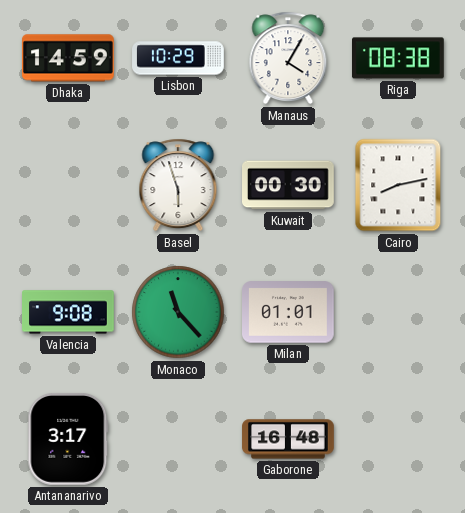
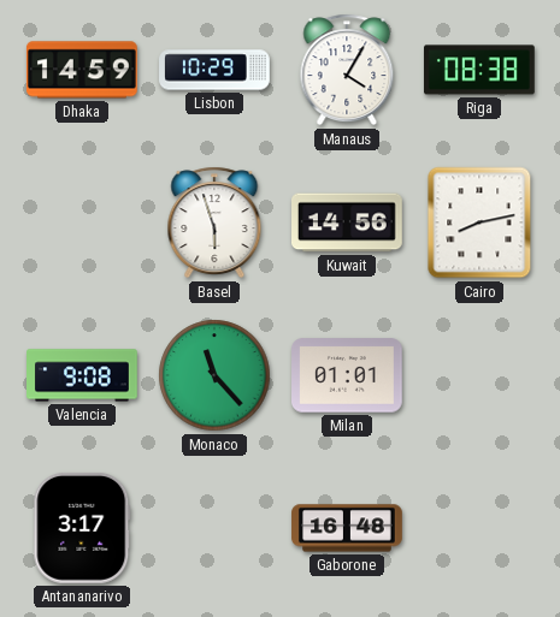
Kuwait: 00:30 -> 14:56 (348, 223)
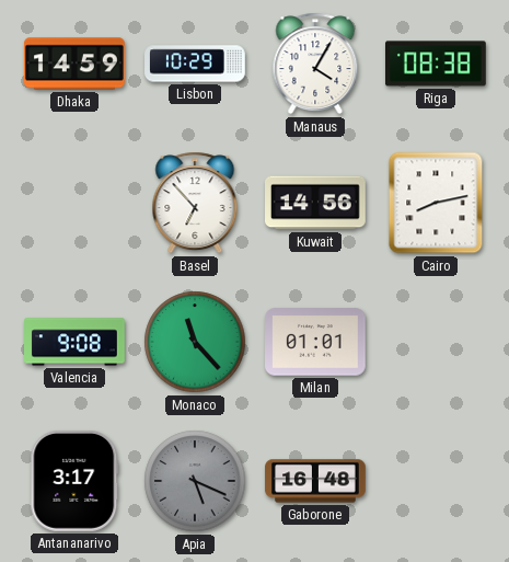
Basel: 5:57 -> 6:53 (195, 203)
Apia: none -> 5:19 (195, 481)
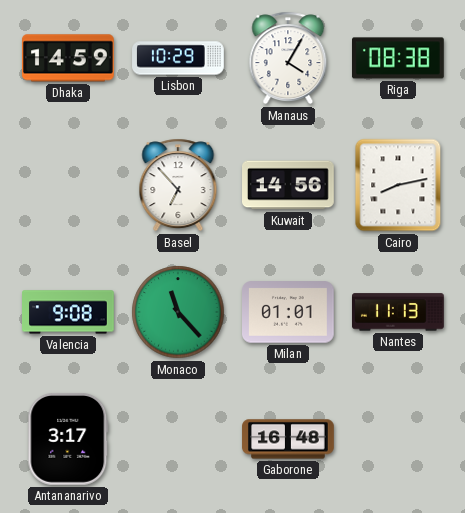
Nantes: none -> 11:13 (399, 312)
Apia: 5:19 -> none (195, 481)
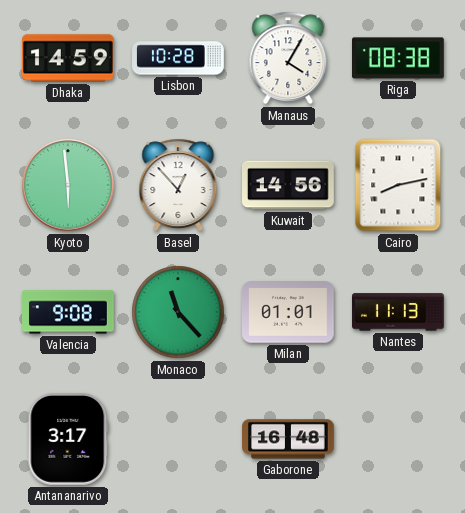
Lisbon: 10:29 -> 10:28 (178, 58)
Kyoto: none -> 5:59 (68, 185)
Basel: 6:53 -> 12:53 (178, 185)
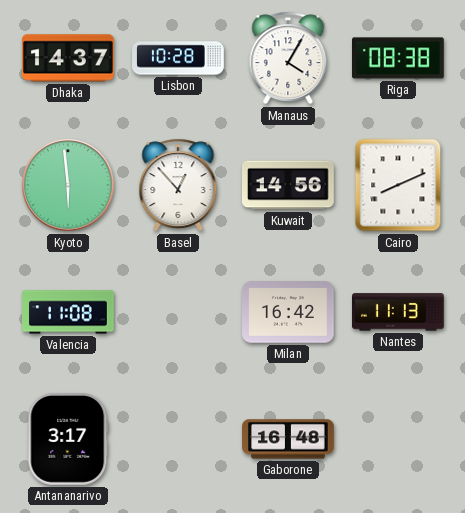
Dhaka: 14:59 -> 14:37 (68, 58)
Cairo: 8:13 -> 8:11 (398, 185)
Valencia: 9:08 -> 11:08 (69, 312)
Monaco: 11:23 -> none (178, 312)
Milan: 01:01 -> 16:42 (289, 312)
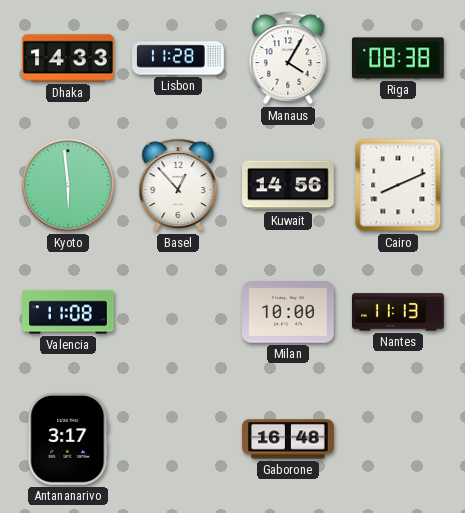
Dhaka: 14:37 -> 14:33 (68, 58)
Lisbon: 10:28 -> 11:28 (178, 58)
Milan: 16:42 -> 10:00 (289, 312)
